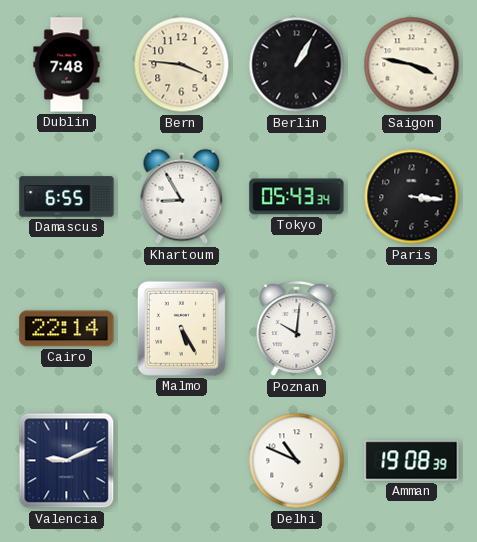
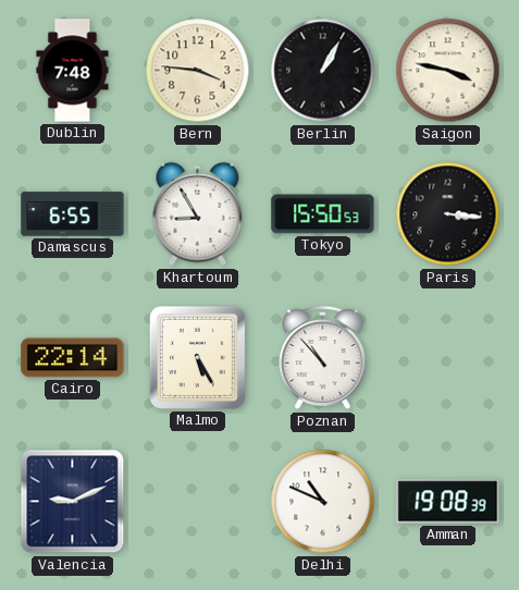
Tokyo: 05:43 -> 15:50 (323, 214)
Poznan: 10:01 -> 10:53 (323, 358)
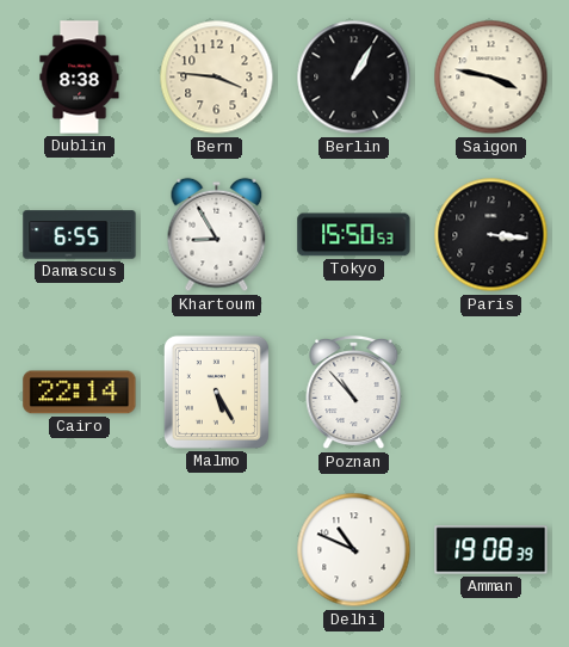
Dublin: 7:48 -> 8:38 (80, 78)
Valencia: 9:11 -> none (73, 502)
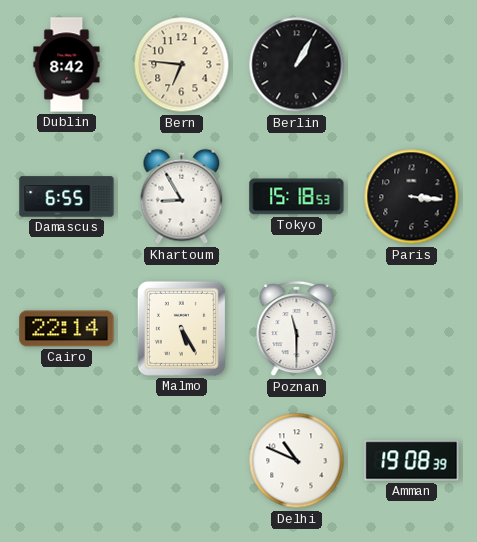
Dublin: 8:38 -> 8:42 (67, 65)
Bern: 3:46 -> 6:46 (182, 65)
Saigon: 3:47 -> none (491, 78)
Tokyo: 15:50 -> 15:18 (297, 197)
Poznan: 10:53 -> 11:30 (297, 329)
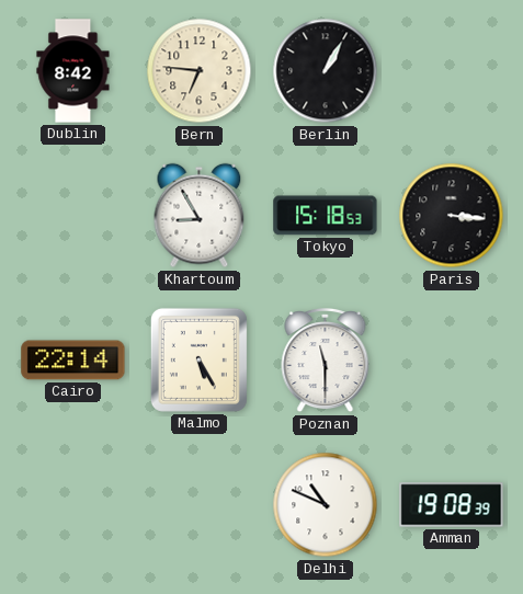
Damascus: 6:55 -> none (67, 197)
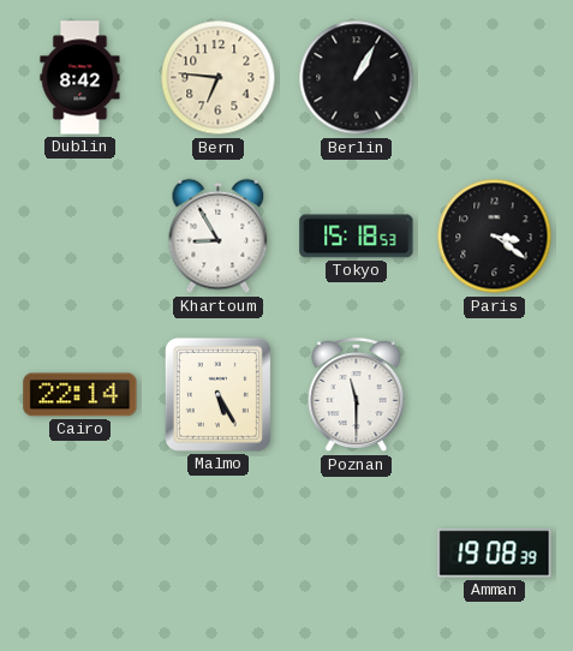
Paris: 3:16 -> 3:21 (495, 237)
Delhi: 10:49 -> none (326, 505)
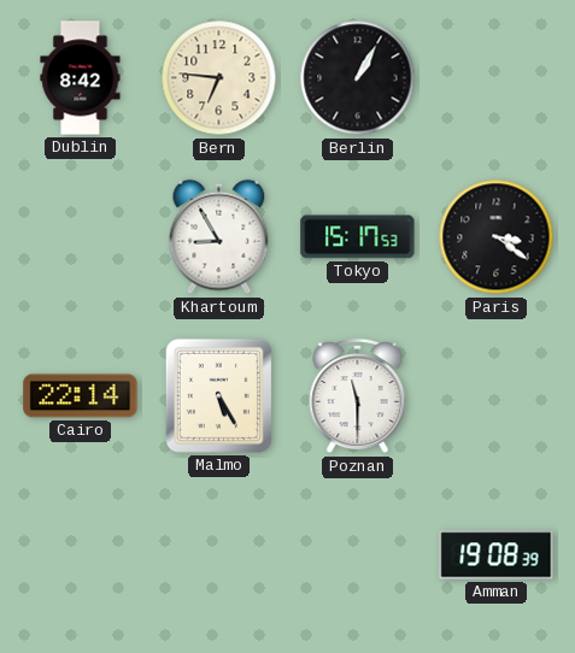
Tokyo: 15:18 -> 15:17 (358, 237)
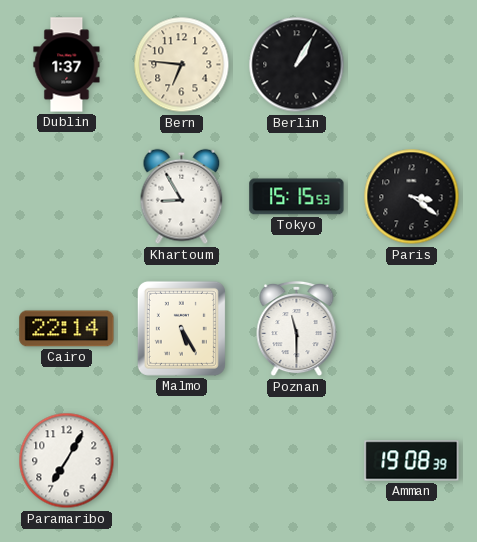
Dublin: 8:42 -> 1:37 (67, 65)
Tokyo: 15:17 -> 15:15 (297, 197)
Paramaribo: none -> 7:05 (67, 461)
